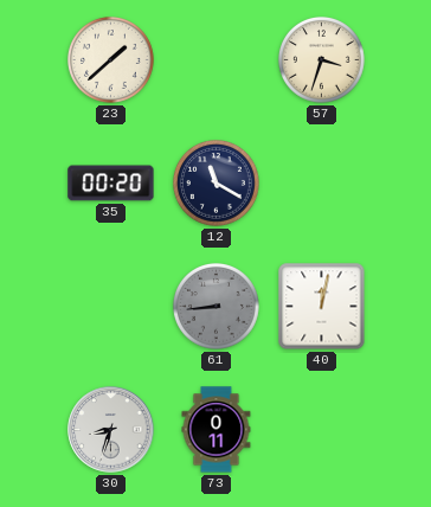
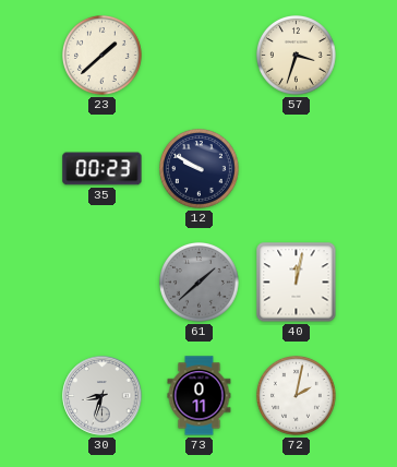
35: 00:20 -> 00:23 (103, 169)
12: 11:20 -> 9:50 (200, 169)
61: 8:44 -> 1:38 (200, 283)
72: none -> 2:02 (297, 396)
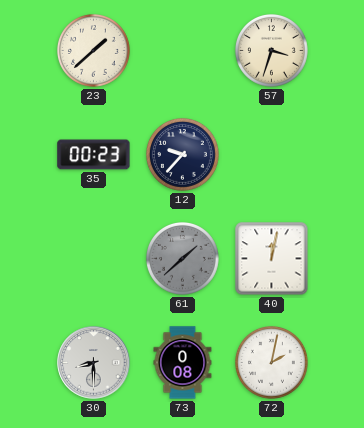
12: 9:50 -> 9:37 (183, 155)
30: 8:33 -> 8:30 (94, 363)
73: 0:11 -> 0:08 (183, 363)
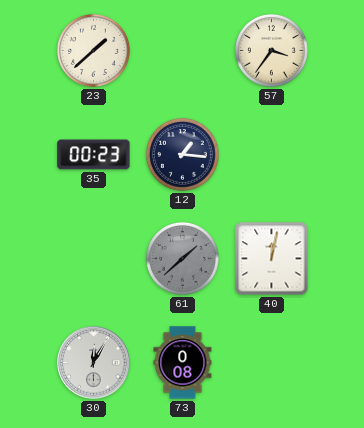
57: 3:33 -> 3:36 (272, 51)
12: 9:37 -> 1:16 (183, 155)
30: 8:30 -> 12:05 (94, 363)
72: 2:02 -> none (272, 363)
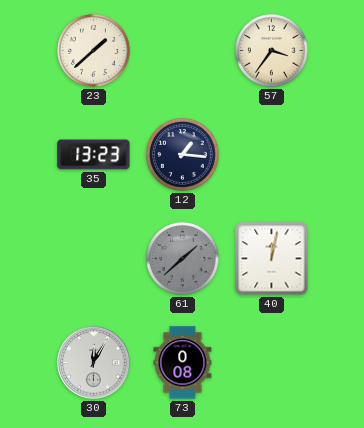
35: 00:23 -> 13:23 (94, 155)
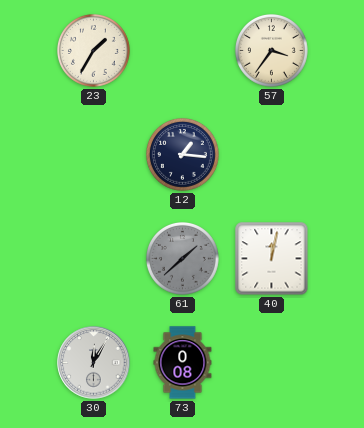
23: 1:38 -> 1:35 (94, 51)
35: 13:23 -> none (94, 155)
